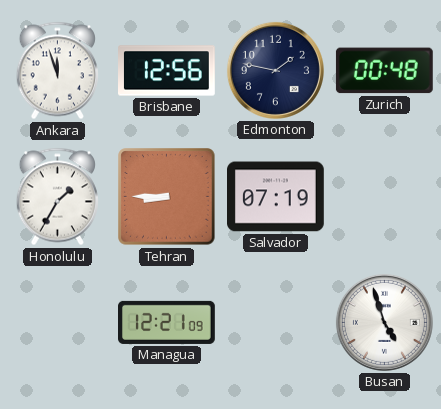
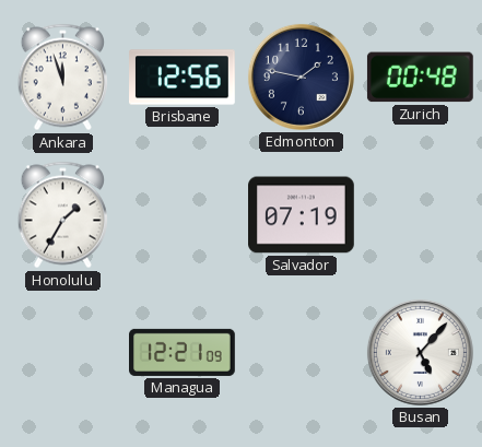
Tehran: 8:45 -> none (167, 197)
Busan: 4:57 -> 5:07 (420, 352)
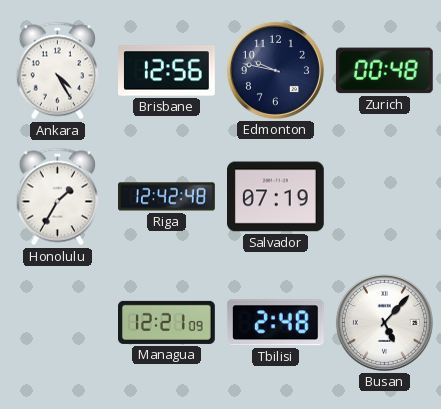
Ankara: 11:57 -> 4:25 (57, 71)
Edmonton: 1:47 -> 9:47 (275, 70)
Riga: none -> 12:42 (167, 197)
Tbilisi: none -> 2:48 (275, 323)
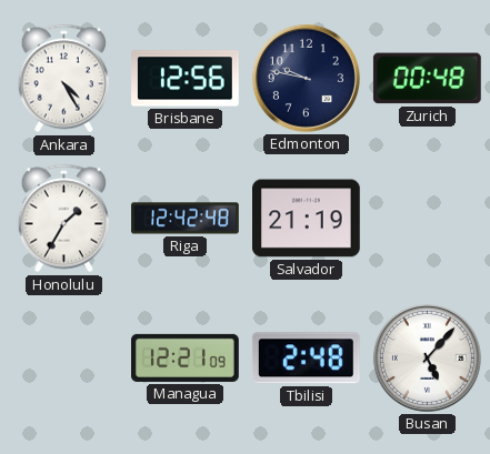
Salvador: 07:19 -> 21:19 (307, 219)
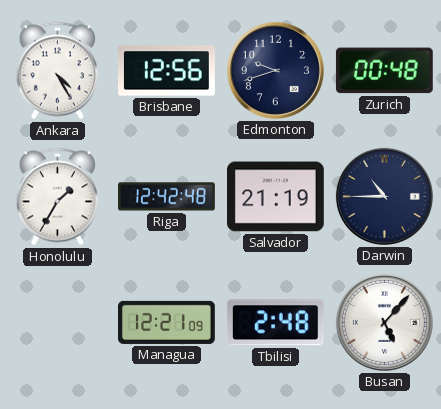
Edmonton: 9:47 -> 9:42 (275, 70)
Darwin: none -> 10:45 (384, 196)
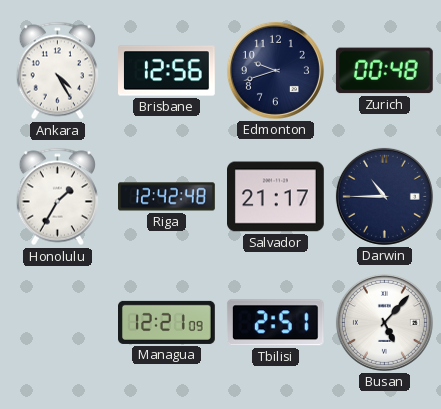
Salvador: 21:19 -> 21:17 (276, 197)
Tbilisi: 2:48 -> 2:51 (275, 323)
